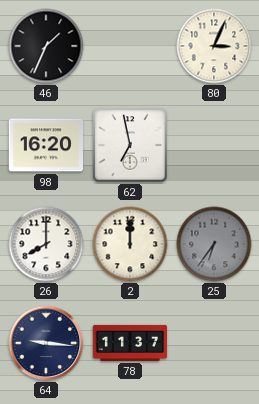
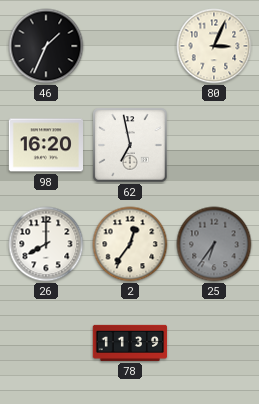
2: 12:00 -> 12:36 (130, 244)
64: 9:16 -> none (46, 343)
78: 11:37 -> 11:39 (130, 343)
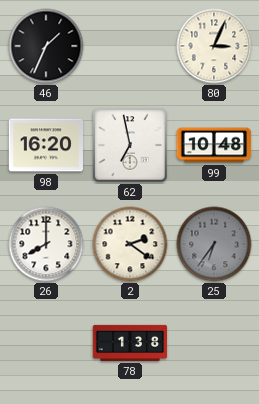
99: none -> 10:48 (214, 145)
2: 12:36 -> 2:21 (130, 244)
78: 11:39 -> 1:38 (130, 343)
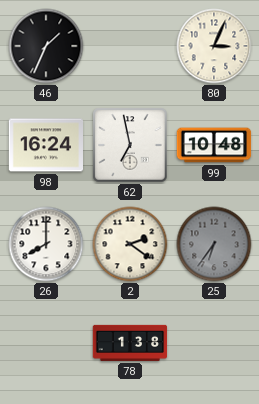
98: 16:20 -> 16:24 (46, 145)
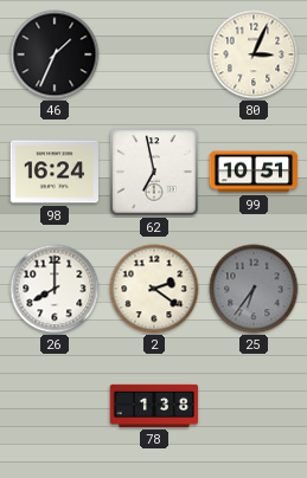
99: 10:48 -> 10:51 (254, 172)
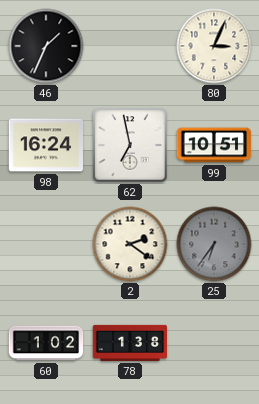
26: 8:00 -> none (55, 289)
60: none -> 1:02 (46, 343)
